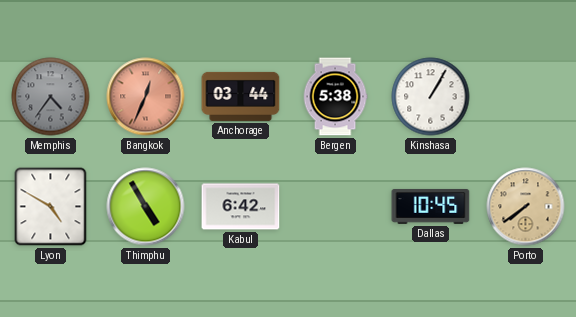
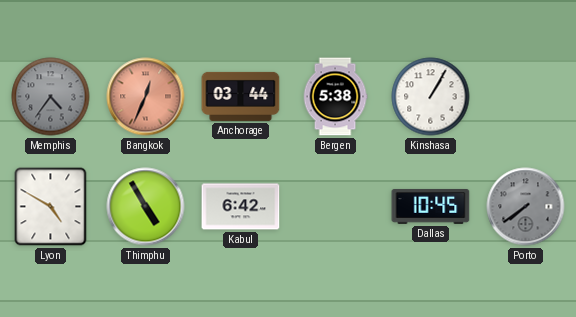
Porto dial: champagne -> grey (526, 207)
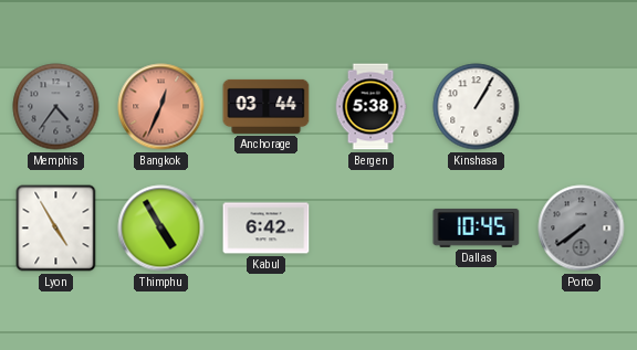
Lyon: 4:50 -> 4:55 (56, 229)
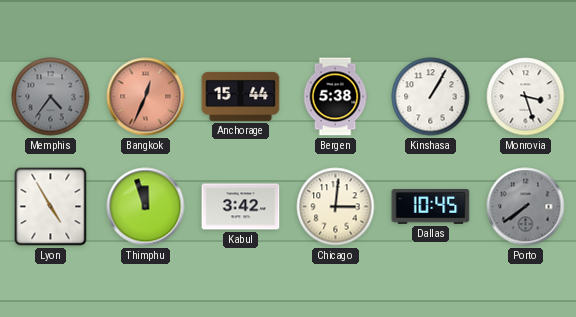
Anchorage: 03:44 -> 15:44 (241, 96)
Monrovia: none -> 3:27 (526, 97)
Thimphu: 4:55 -> 11:57 (146, 207)
Kabul: 6:42 -> 3:42 (241, 207)
Chicago: none -> 3:01 (336, 207)
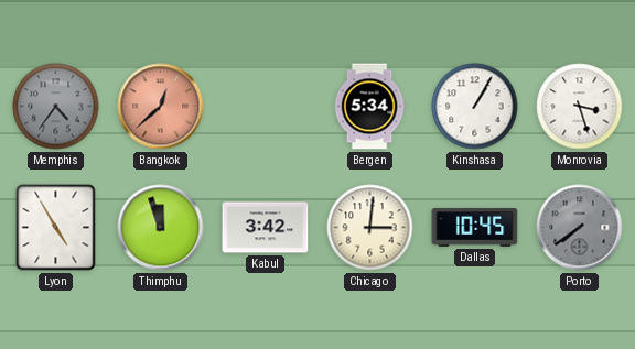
Bangkok: 12:34 -> 12:38 (161, 107)
Anchorage: 15:44 -> none (241, 96)
Bergen: 5:38 -> 5:34 (369, 107)
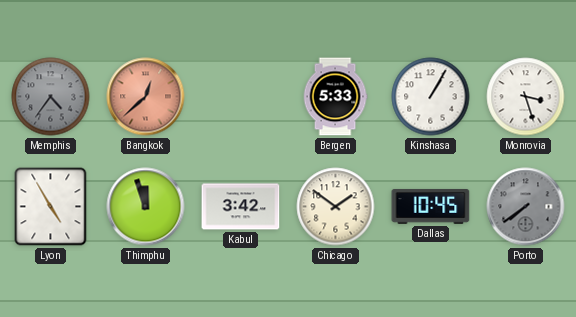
Bergen: 5:34 -> 5:33 (335, 97)
Chicago: 3:01 -> 1:51 (336, 207)
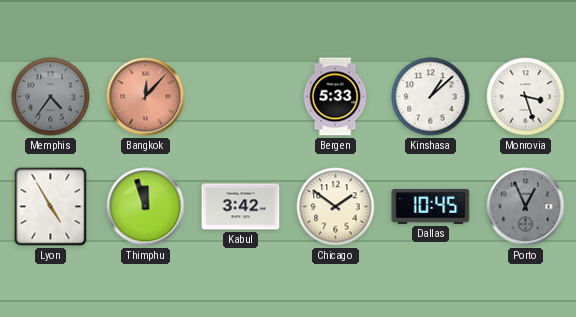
Bangkok: 12:38 -> 12:07 (146, 97)
Kinshasa: 1:05 -> 1:08 (431, 97)
Porto: 7:39 -> 12:56 (526, 207)
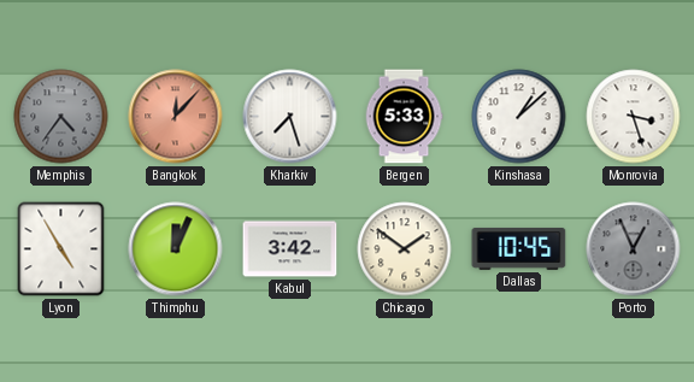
Kharkiv: none -> 7:27 (290, 117)
Thimphu: 11:57 -> 12:04 (176, 249)
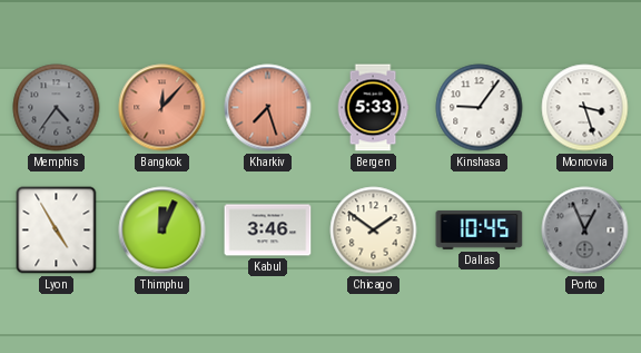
Kharkiv dial: white -> salmon (268, 108)
Kinshasa: 1:08 -> 9:06 (480, 108)
Kabul: 3:42 -> 3:46 (268, 231)
